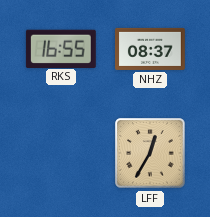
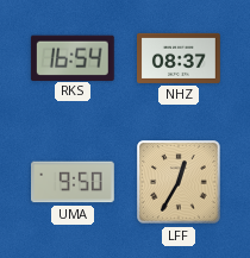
RKS: 16:55 -> 16:54 (73, 57)
UMA: none -> 9:50 (74, 182)
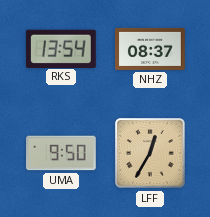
RKS: 16:54 -> 13:54 (61, 48)
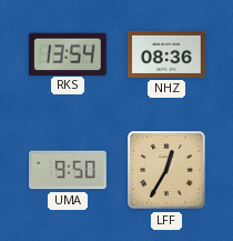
NHZ: 08:37 -> 08:36 (168, 54)
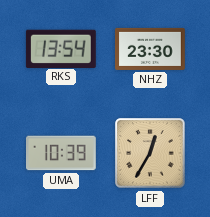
NHZ: 08:36 -> 23:30 (151, 49)
UMA: 9:50 -> 10:39 (62, 153)
